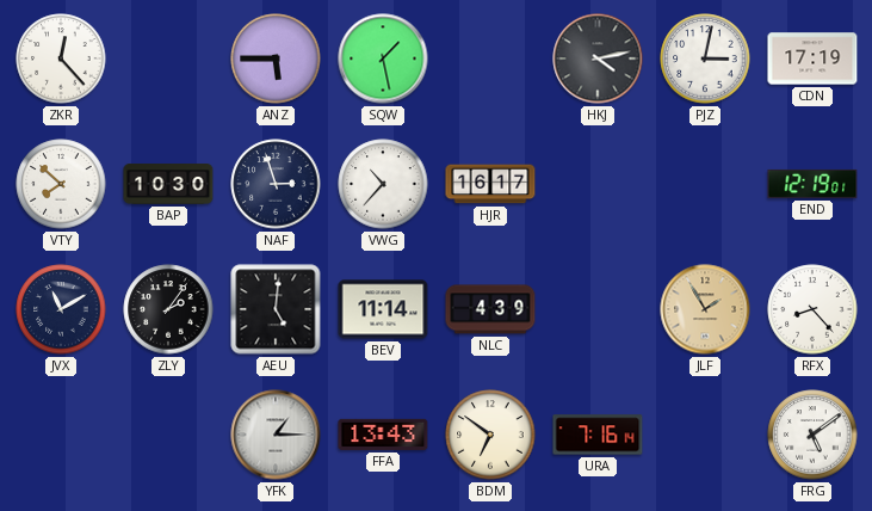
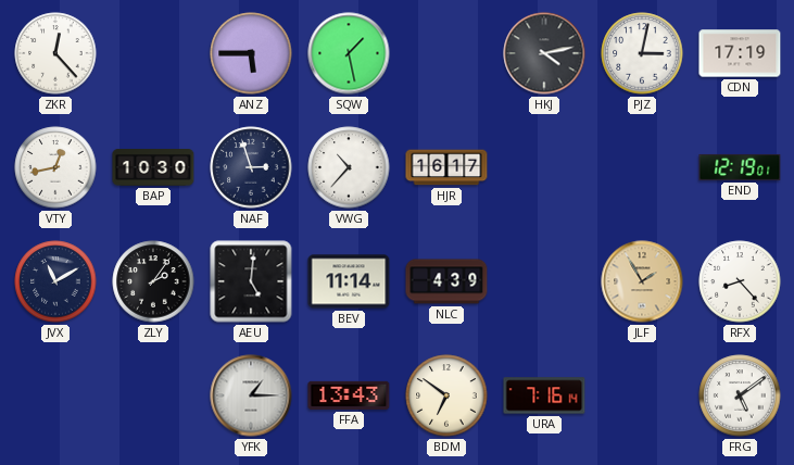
VTY: 7:52 -> 12:43 (55, 167)
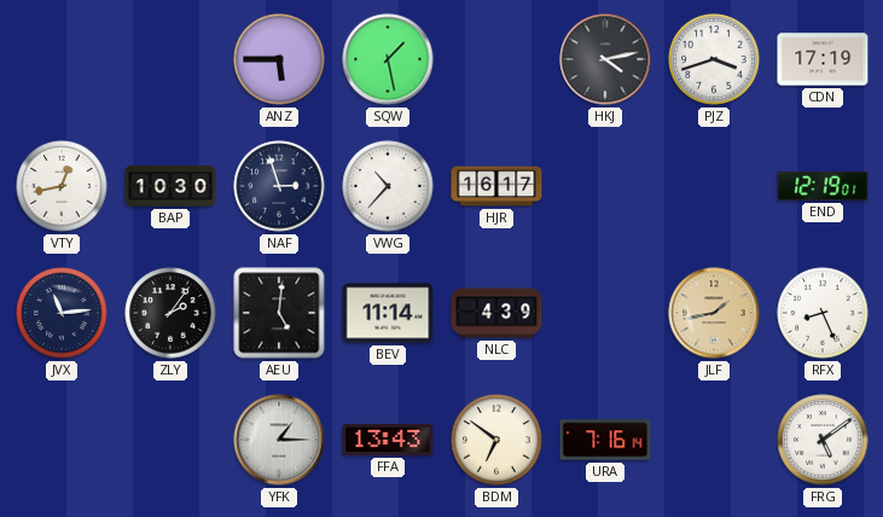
ZKR: 12:23 -> none (55, 53)
PJZ: 3:02 -> 3:42 (714, 59)
JVX: 11:10 -> 11:14 (62, 313)
JLF: 1:55 -> 1:43 (714, 313)
RFX: 8:23 -> 8:26 (823, 313)
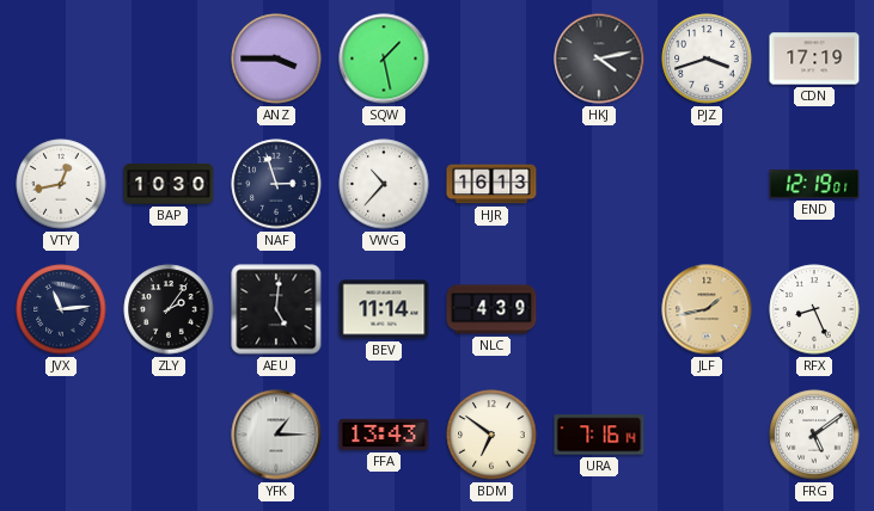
ANZ: 5:45 -> 3:45 (276, 59)
HJR: 16:17 -> 16:13 (491, 184)
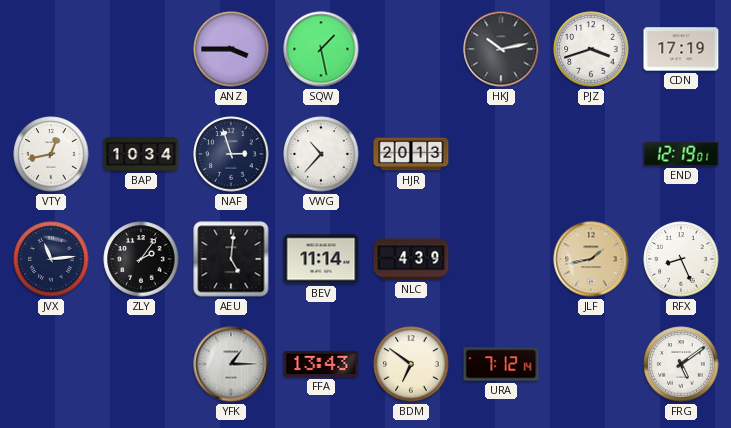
HKJ: 4:13 -> 10:13 (501, 49)
BAP: 10:30 -> 10:34 (141, 154)
HJR: 16:13 -> 20:13 (411, 154)
URA: 7:16 -> 7:12 (501, 364)
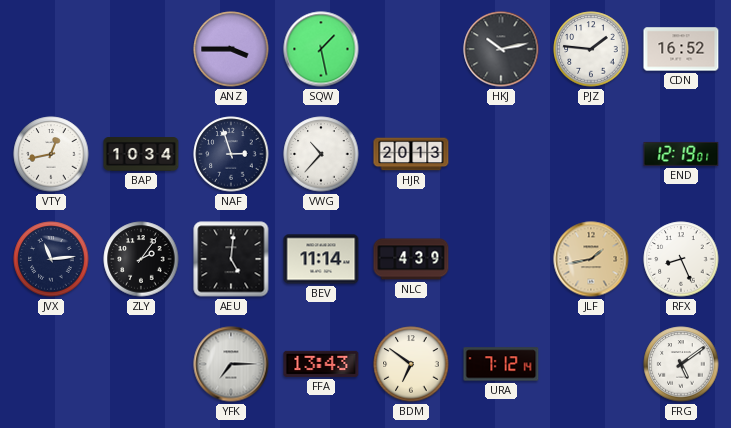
PJZ: 3:42 -> 1:46 (591, 49)
CDN: 17:19 -> 16:52 (681, 49)
YFK: 1:15 -> 7:15 (231, 364)
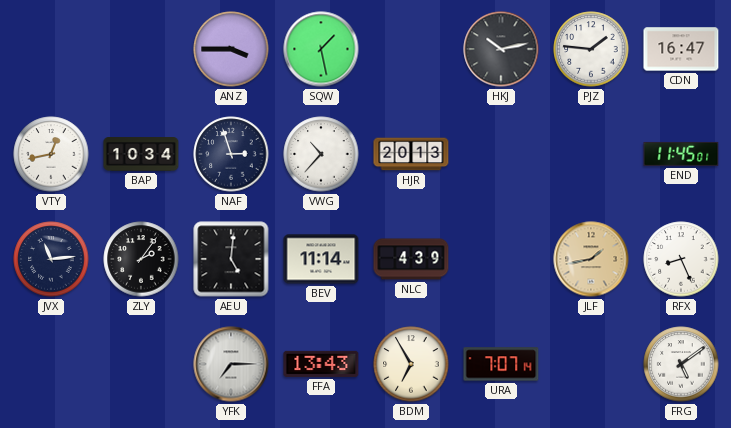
CDN: 16:52 -> 16:47 (681, 49)
END: 12:19 -> 11:45 (681, 154)
BDM: 6:51 -> 6:55 (411, 364)
URA: 7:12 -> 7:07 (501, 364)
